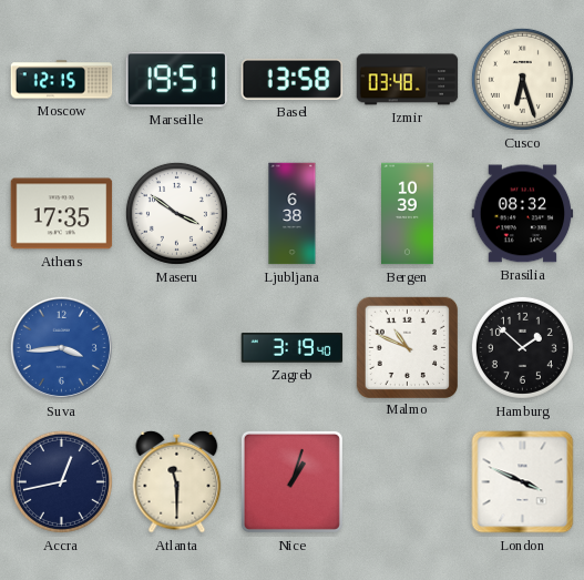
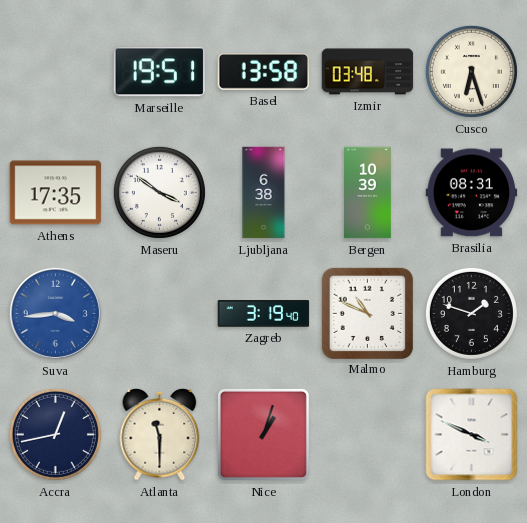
Moscow: 12:15 -> none (62, 80)
Brasilia: 08:32 -> 08:31 (472, 193)
Hamburg: 1:52 -> 1:48 (471, 313)
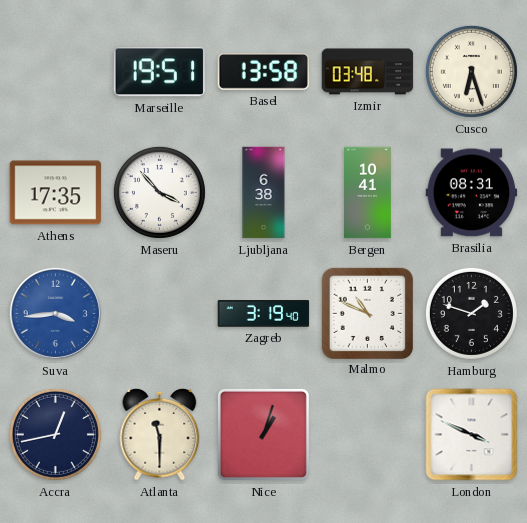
Maseru: 3:51 -> 3:53 (159, 192)
Bergen: 10:39 -> 10:41 (368, 193)
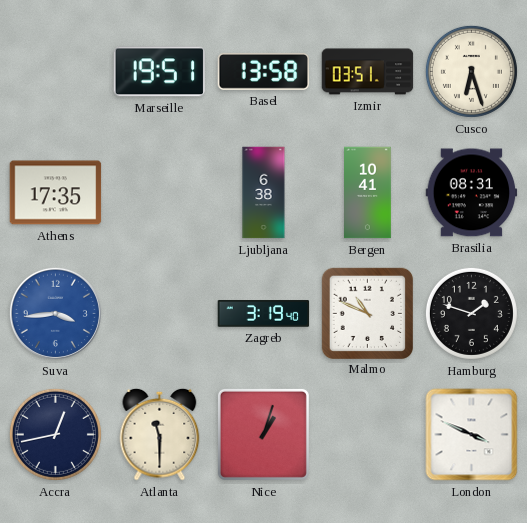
Izmir: 03:48 -> 03:51 (368, 72)
Maseru: 3:53 -> none (159, 192)
